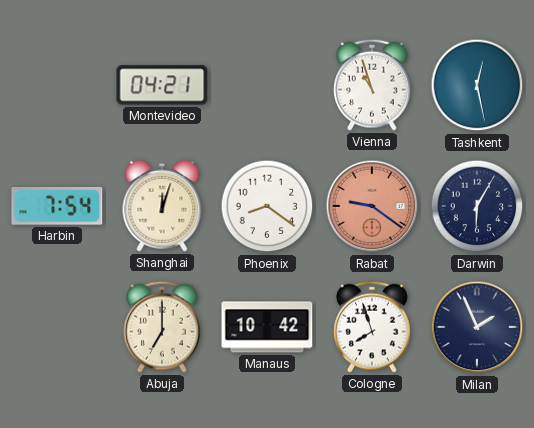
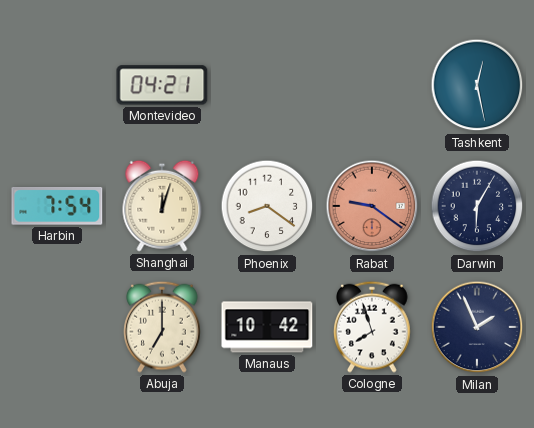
Vienna: 10:57 -> none (373, 85)
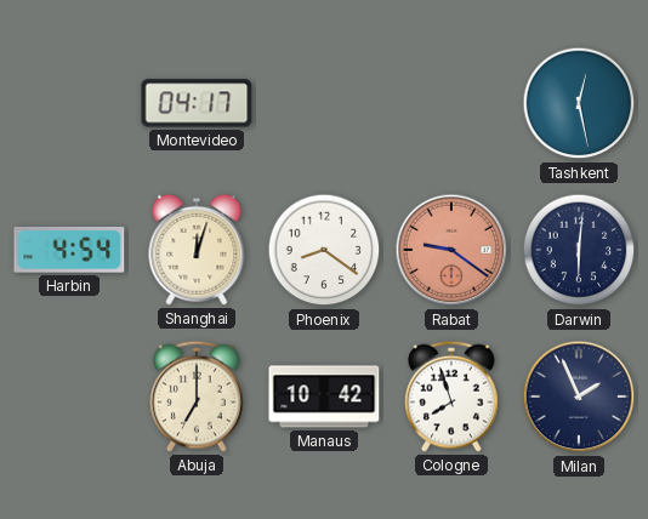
Montevideo: 04:21 -> 04:17 (197, 103)
Harbin: 7:54 -> 4:54 (69, 250)
Darwin: 6:05 -> 6:01 (579, 250)
